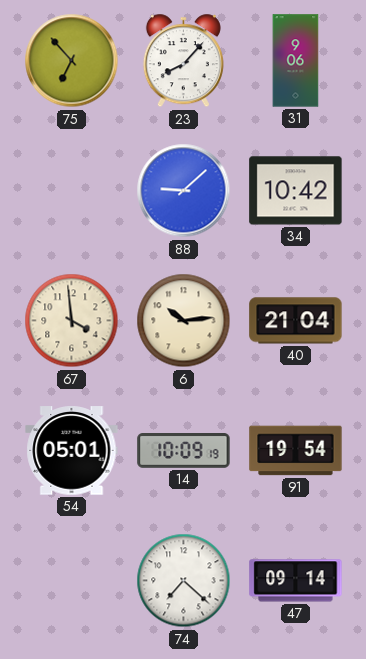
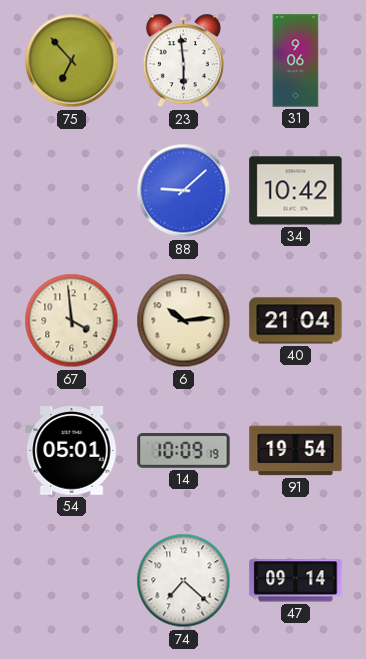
23: 8:07 -> 5:59 (183, 61)
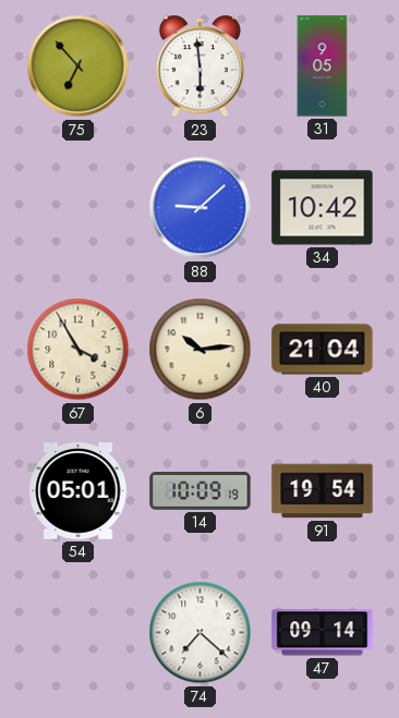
31: 9:06 -> 9:05 (323, 66)
67: 3:59 -> 3:55 (78, 350)
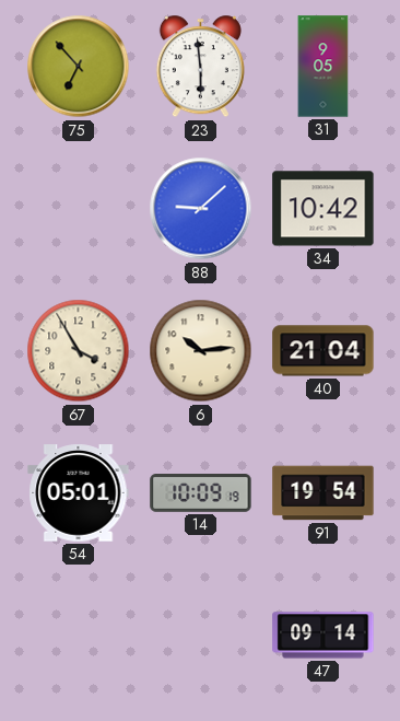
74: 7:22 -> none (201, 633)
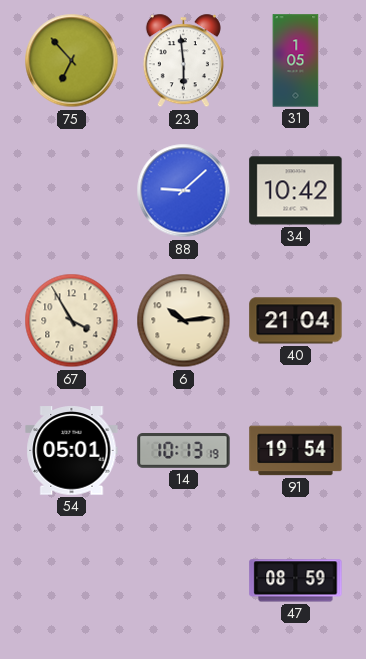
31: 9:05 -> 1:05 (296, 61)
14: 10:09 -> 10:13 (184, 451)
47: 09:14 -> 08:59 (296, 581)
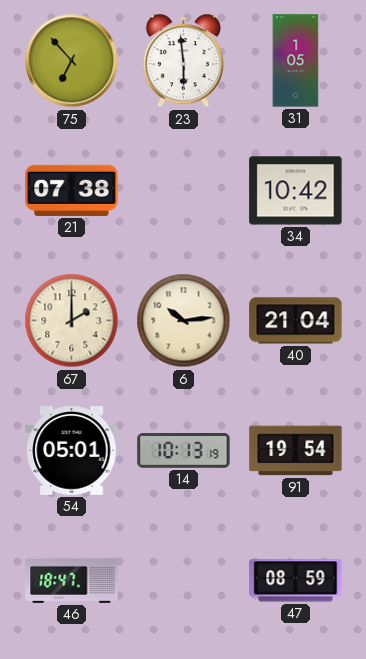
21: none -> 07:38 (72, 190)
88: 9:08 -> none (184, 191)
67: 3:55 -> 2:00 (72, 321)
46: none -> 18:47 (72, 580)
